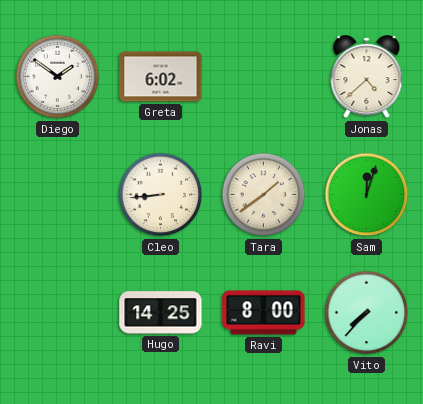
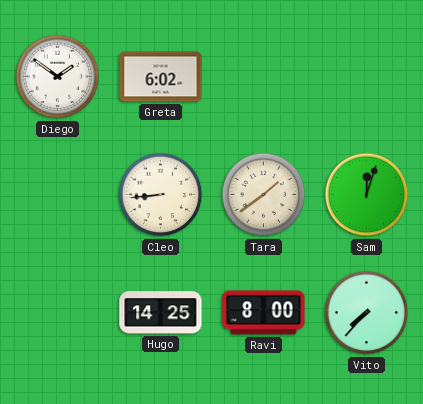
Jonas: 4:38 -> none (367, 77)
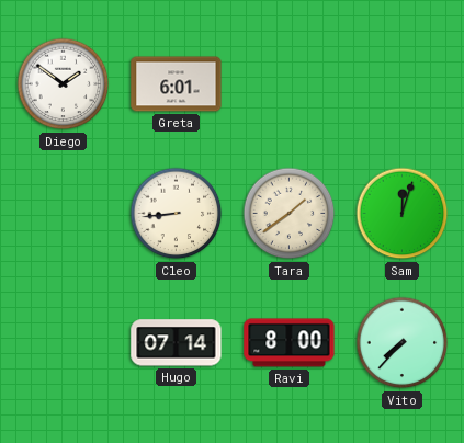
Greta: 6:02 -> 6:01 (177, 84)
Hugo: 14:25 -> 07:14 (177, 343)
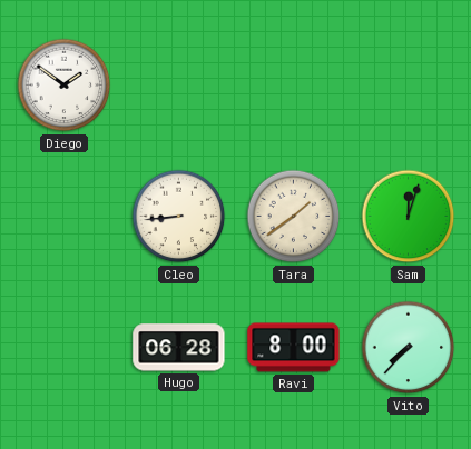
Greta: 6:01 -> none (177, 84)
Hugo: 07:14 -> 06:28 (179, 348)
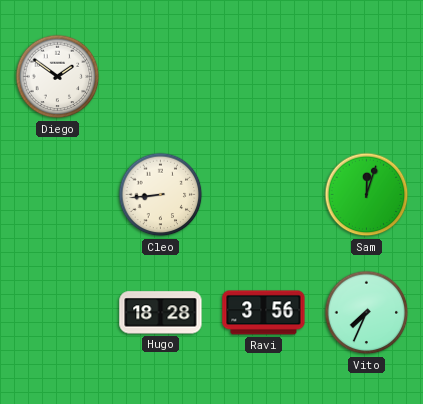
Tara: 1:39 -> none (294, 217)
Hugo: 06:28 -> 18:28 (161, 313)
Ravi: 8:00 -> 3:56 (264, 313)
Vito: 7:37 -> 7:34 (367, 313)
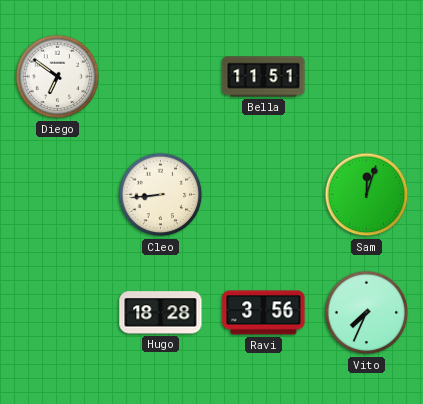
Diego: 1:51 -> 6:51 (58, 77)
Bella: none -> 11:51 (264, 77)
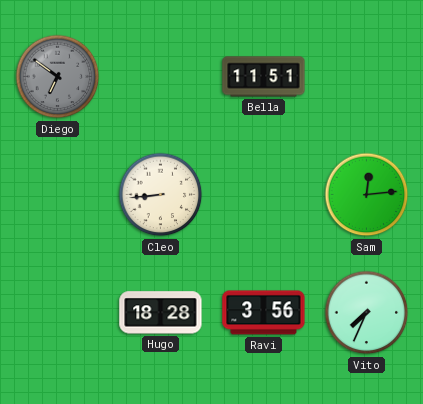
Diego dial: white -> grey (58, 77)
Sam: 12:03 -> 12:14 (367, 195)
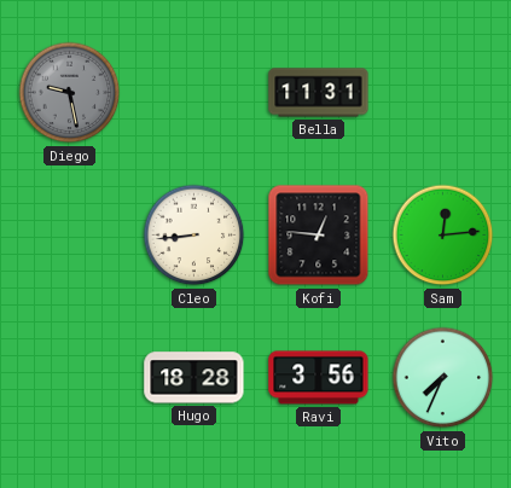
Diego: 6:51 -> 9:28 (70, 93)
Bella: 11:51 -> 11:31 (319, 93)
Kofi: none -> 12:46 (319, 236)
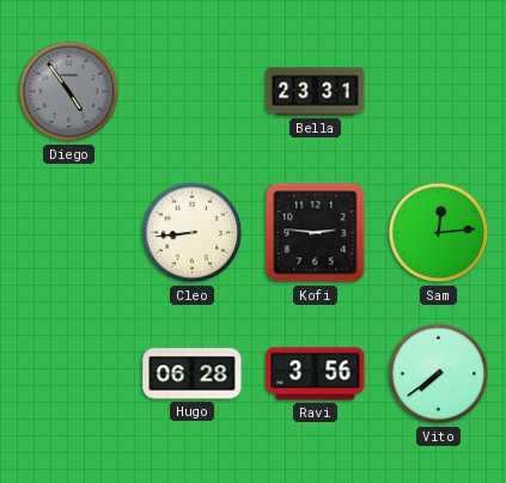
Diego: 9:28 -> 4:54 (69, 92)
Bella: 11:31 -> 23:31 (316, 92)
Kofi: 12:46 -> 2:46 (316, 233)
Hugo: 18:28 -> 06:28 (193, 374)
Vito: 7:34 -> 7:39 (439, 374)
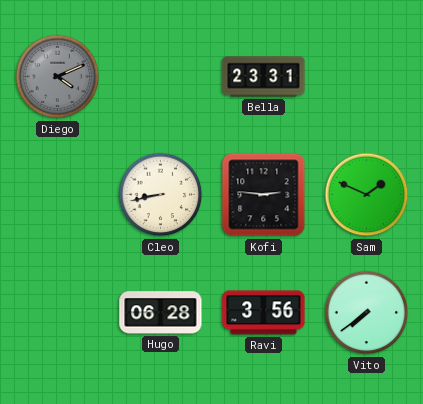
Diego: 4:54 -> 4:11 (58, 77)
Cleo: 8:44 -> 8:43 (161, 195)
Sam: 12:14 -> 1:49 (367, 195)
